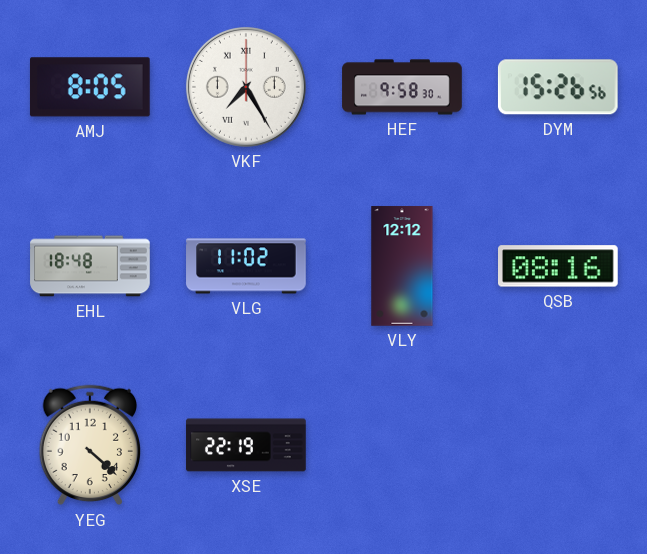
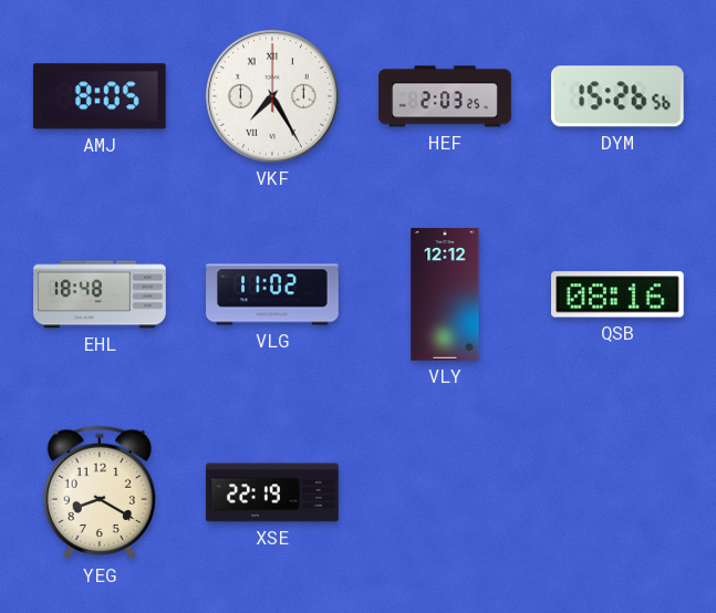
HEF: 9:58 -> 2:03 (445, 96)
YEG: 4:22 -> 8:20 (100, 492)
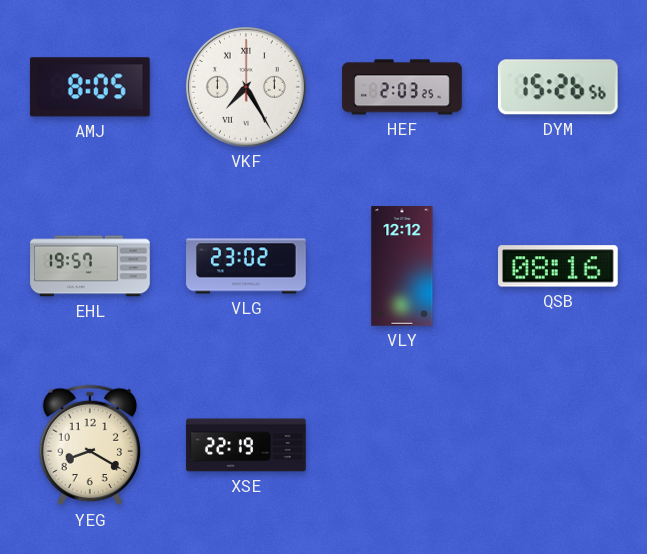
EHL: 18:48 -> 19:57 (90, 266)
VLG: 11:02 -> 23:02 (246, 266)
